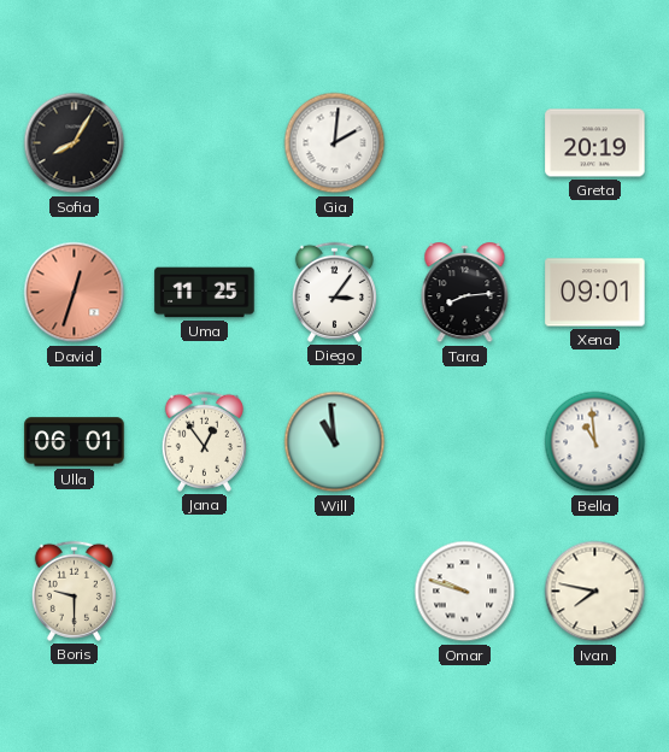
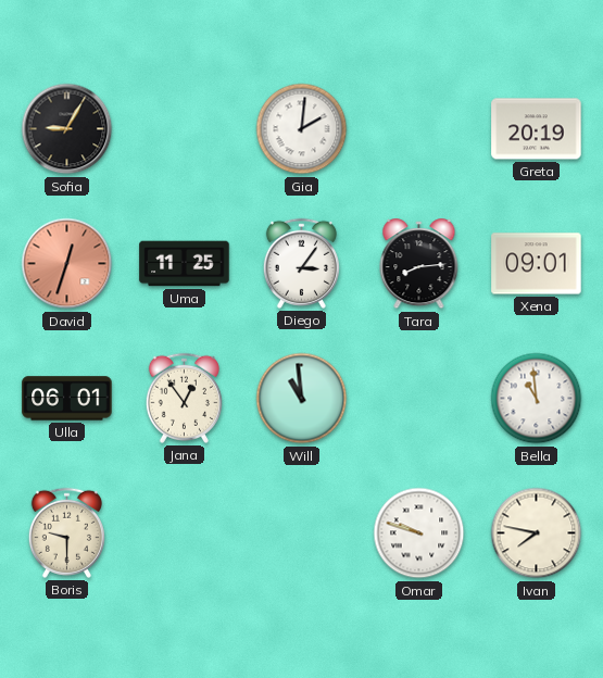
Sofia: 8:05 -> 9:05 (67, 129)
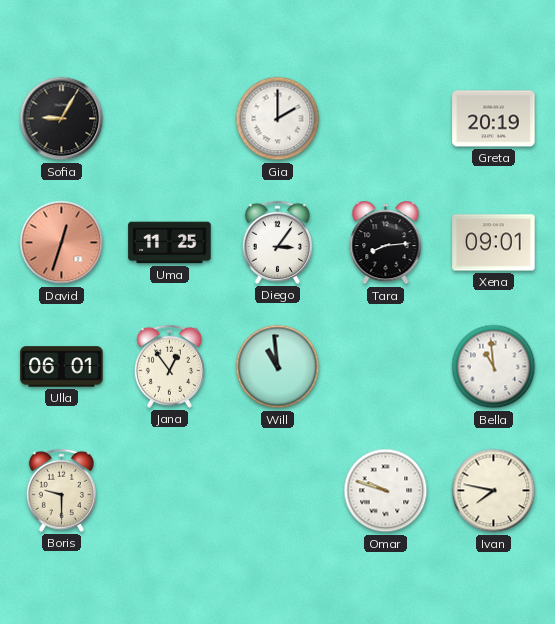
Gia: 2:01 -> 2:00 (278, 119)
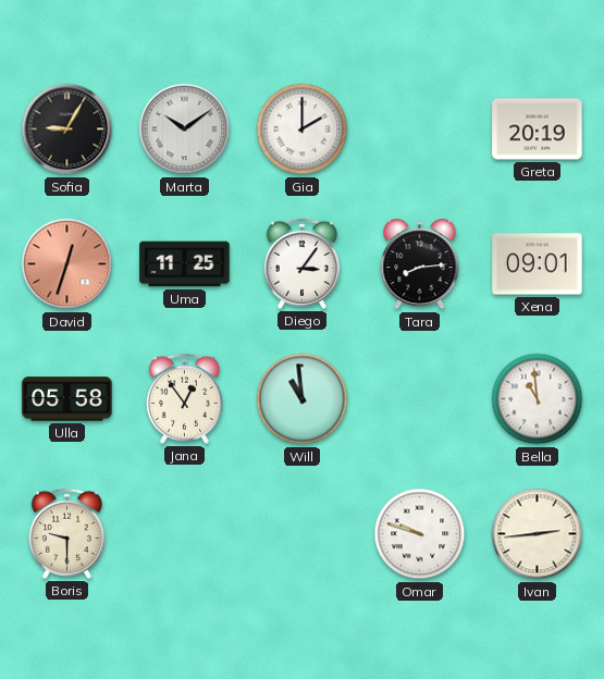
Marta: none -> 10:09 (185, 129)
Ulla: 06:01 -> 05:58 (67, 399)
Ivan: 7:47 -> 2:44 (538, 534)
